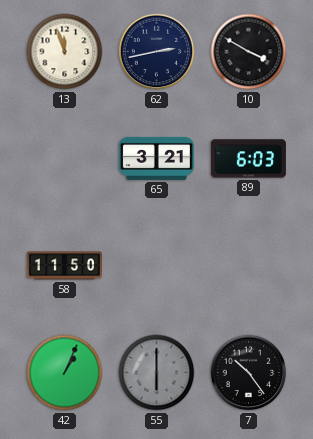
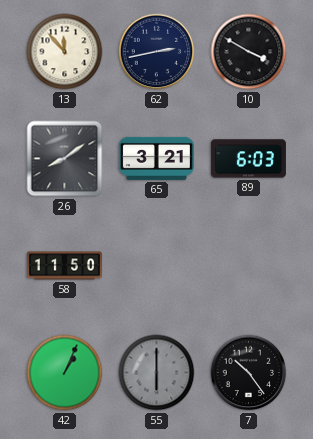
13: 11:57 -> 11:53 (65, 52)
26: none -> 8:09 (65, 159)
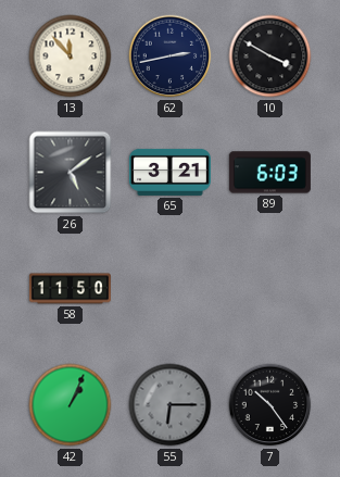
26: 8:09 -> 5:09 (71, 173)
55: 6:00 -> 6:15 (171, 405)
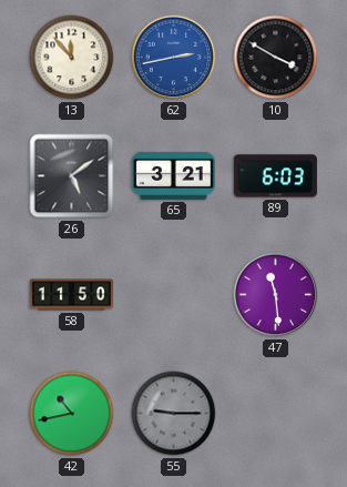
62 dial: navy -> blue (174, 58)
47: none -> 11:29 (276, 295)
42: 1:04 -> 10:43 (72, 414)
55: 6:15 -> 9:15 (174, 414)
7: 10:24 -> none (270, 405)
